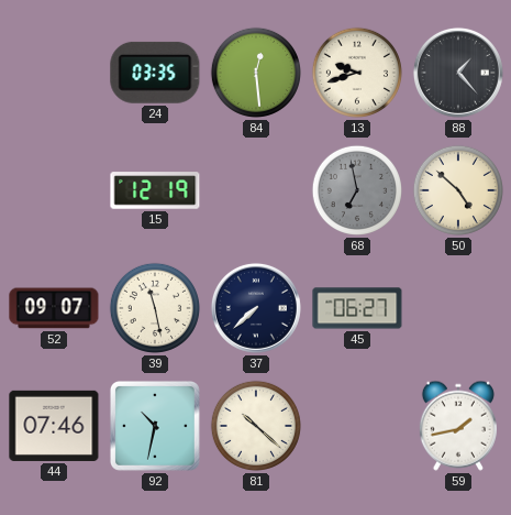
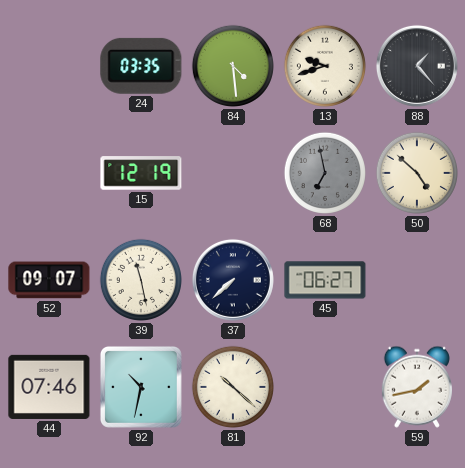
84: 12:29 -> 4:29 (233, 66)
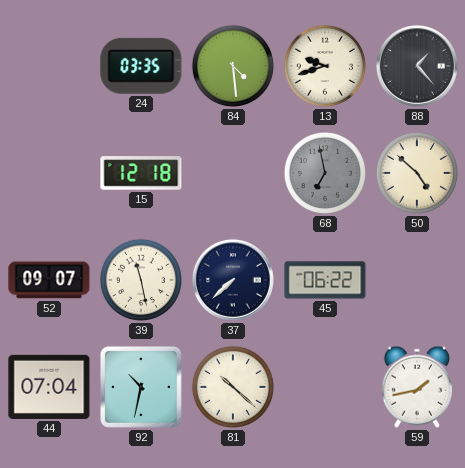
15: 12:19 -> 12:18 (141, 173)
45: 06:27 -> 06:22 (325, 280)
44: 07:46 -> 07:04 (49, 387)
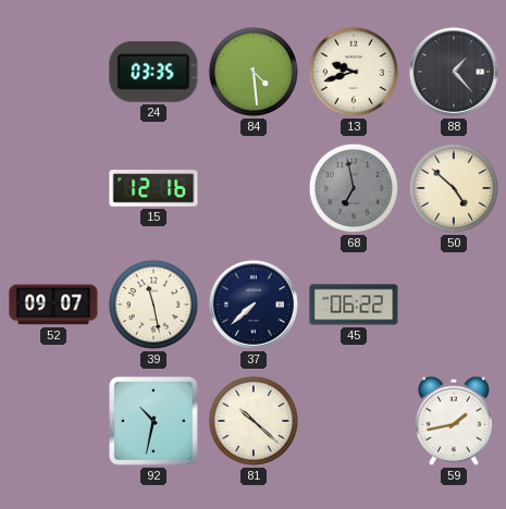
15: 12:18 -> 12:16 (153, 188)
44: 07:04 -> none (49, 387)
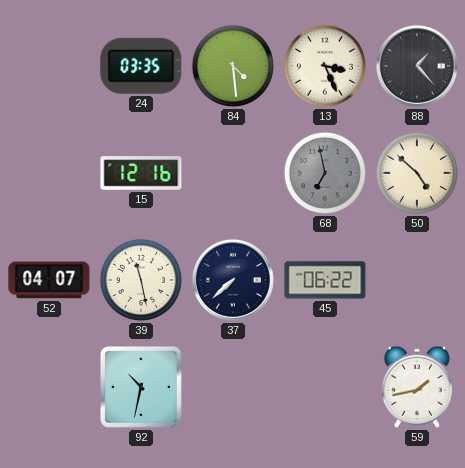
13: 9:42 -> 3:26 (325, 66)
52: 09:07 -> 04:07 (49, 280)
81: 10:22 -> none (254, 421)
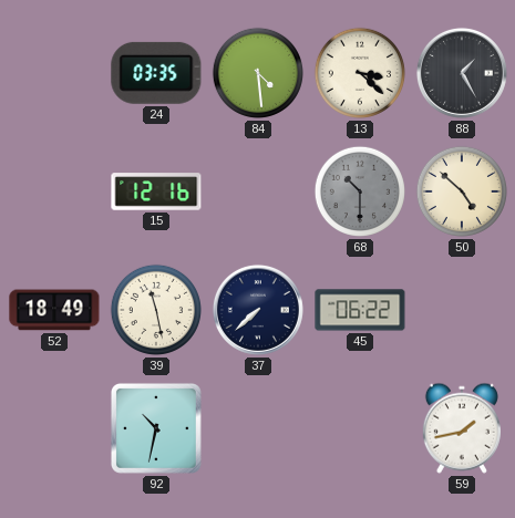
13: 3:26 -> 3:22 (360, 73)
88: 1:23 -> 1:25 (462, 73)
68: 6:58 -> 10:30 (360, 191)
52: 04:07 -> 18:49 (54, 310)
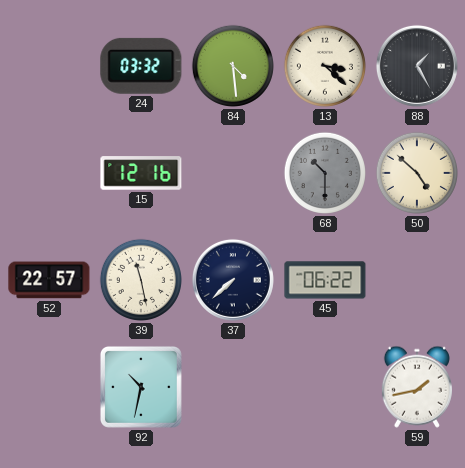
24: 03:35 -> 03:32 (141, 66)
52: 18:49 -> 22:57 (49, 280)
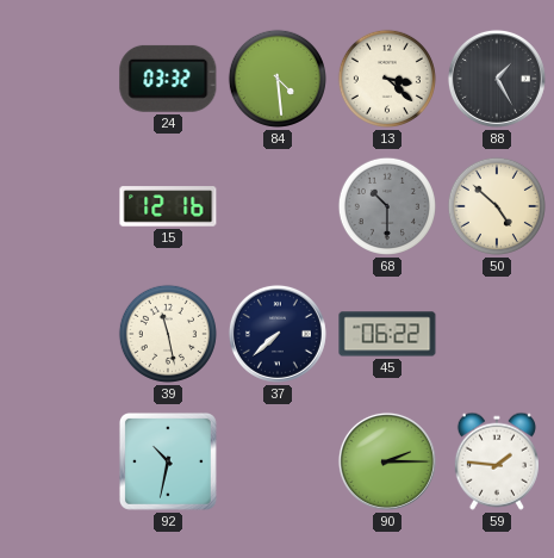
52: 22:57 -> none (49, 280)
90: none -> 2:15 (387, 461)
59: 1:43 -> 1:46 (497, 461)
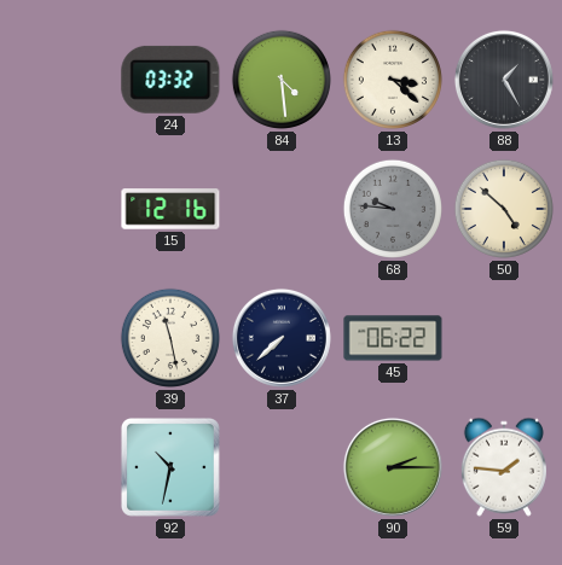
68: 10:30 -> 9:46 (393, 209)
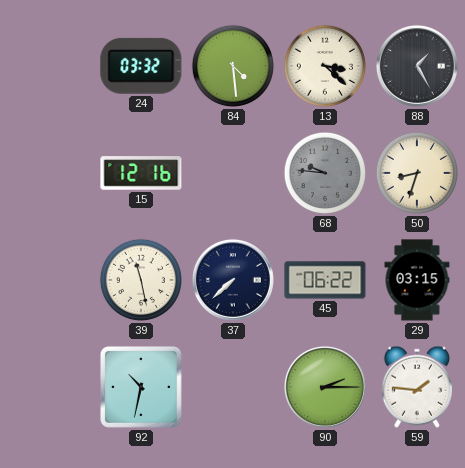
50: 4:52 -> 8:33 (417, 173)
29: none -> 03:15 (417, 280)
